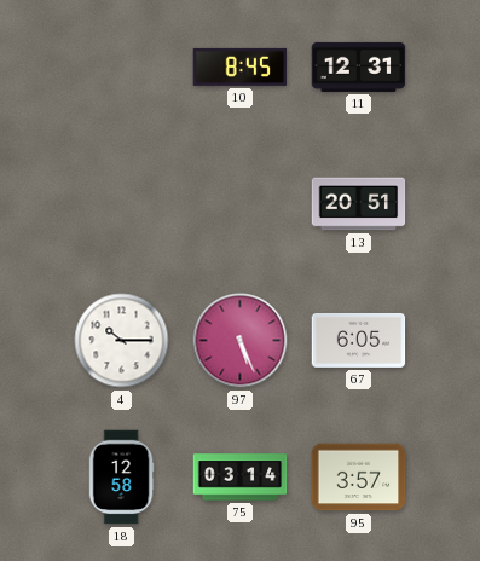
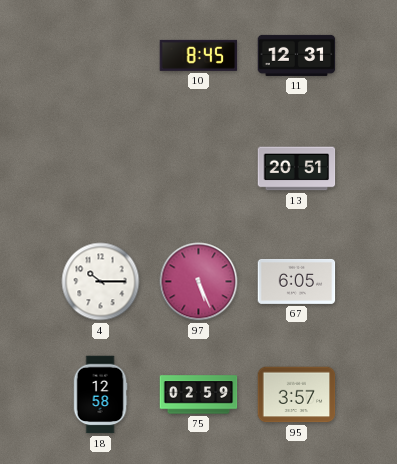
75: 03:14 -> 02:59 (199, 395)
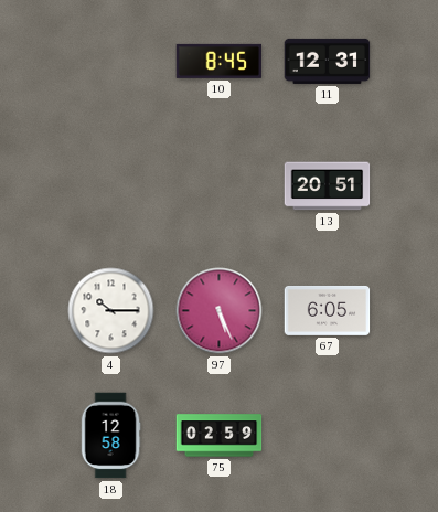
95: 3:57 -> none (297, 395)
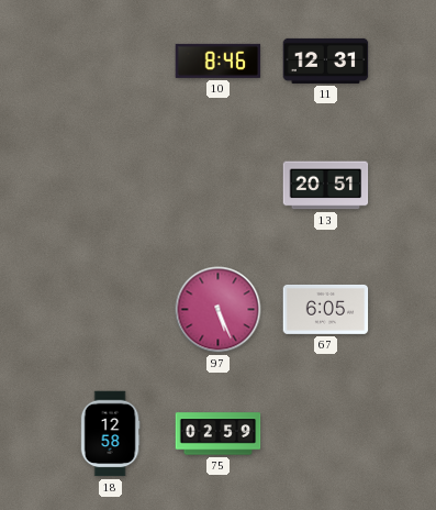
10: 8:45 -> 8:46 (219, 60)
4: 10:15 -> none (111, 311)
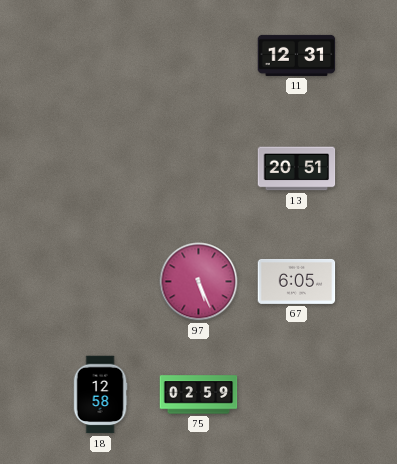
10: 8:46 -> none (219, 60)
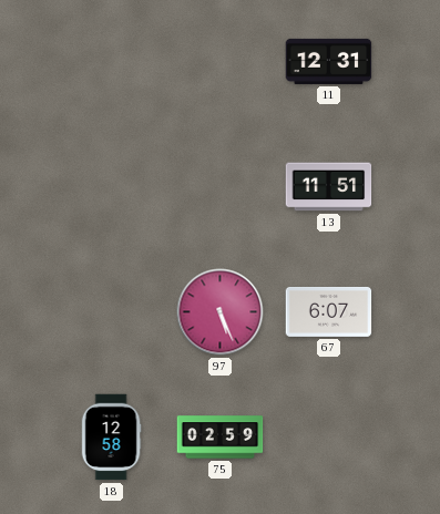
13: 20:51 -> 11:51 (329, 187)
67: 6:05 -> 6:07 (329, 311)
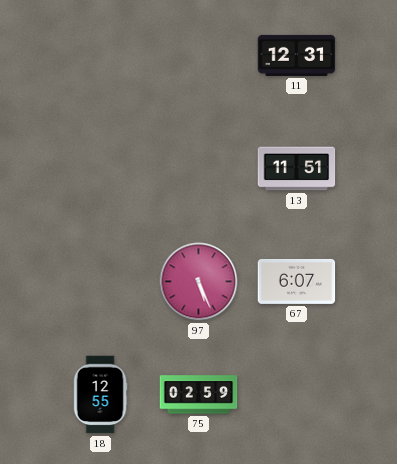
18: 12:58 -> 12:55 (100, 395)
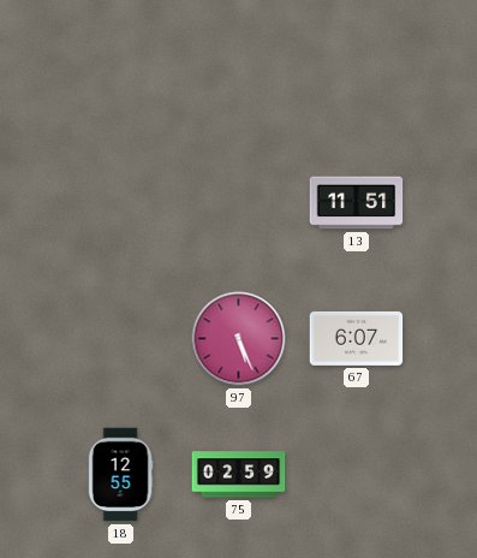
11: 12:31 -> none (297, 55)
